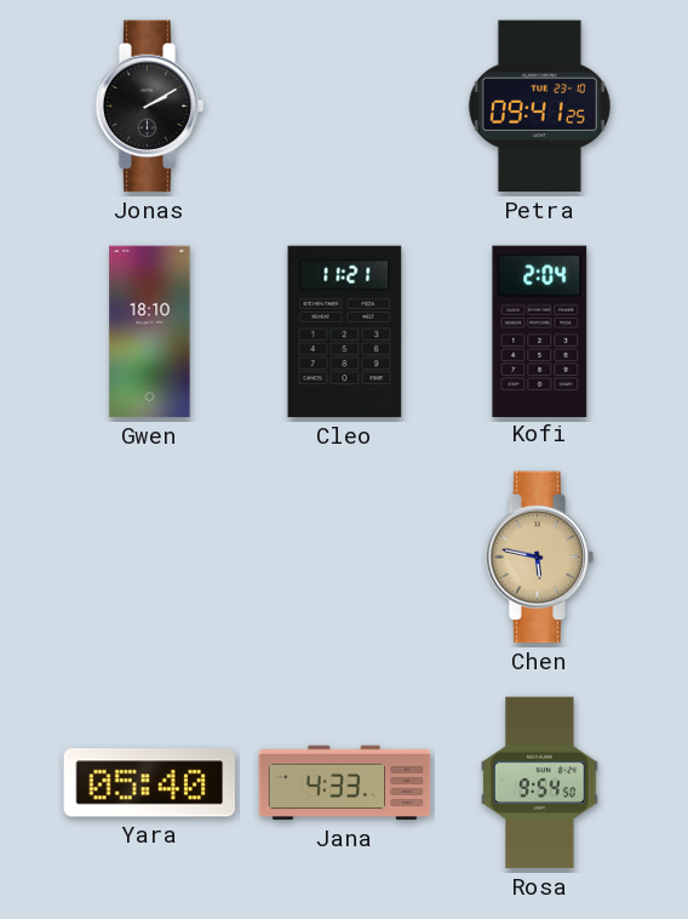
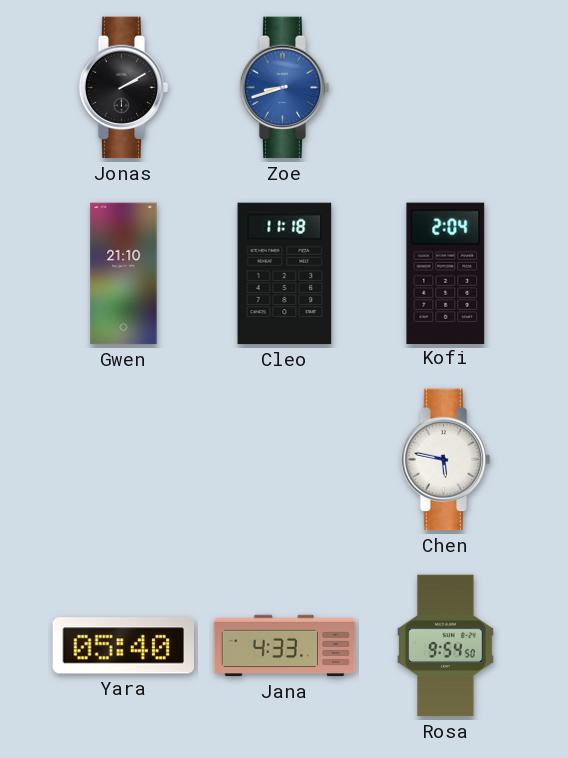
Zoe: none -> 8:42 (285, 88)
Petra: 09:41 -> none (539, 107)
Gwen: 18:10 -> 21:10 (124, 274)
Cleo: 11:21 -> 11:18 (285, 274)
Chen dial: champagne -> white (446, 460)
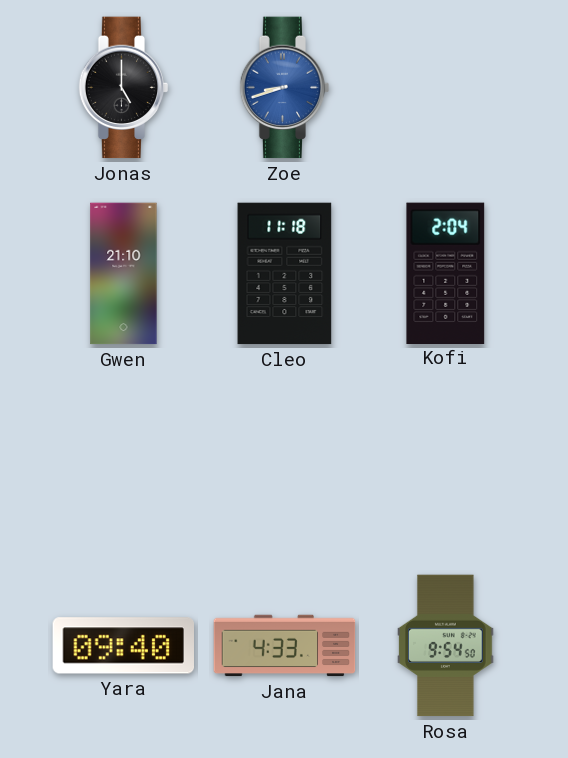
Jonas: 2:10 -> 5:00 (124, 88)
Chen: 5:47 -> none (446, 460)
Yara: 05:40 -> 09:40 (123, 646)
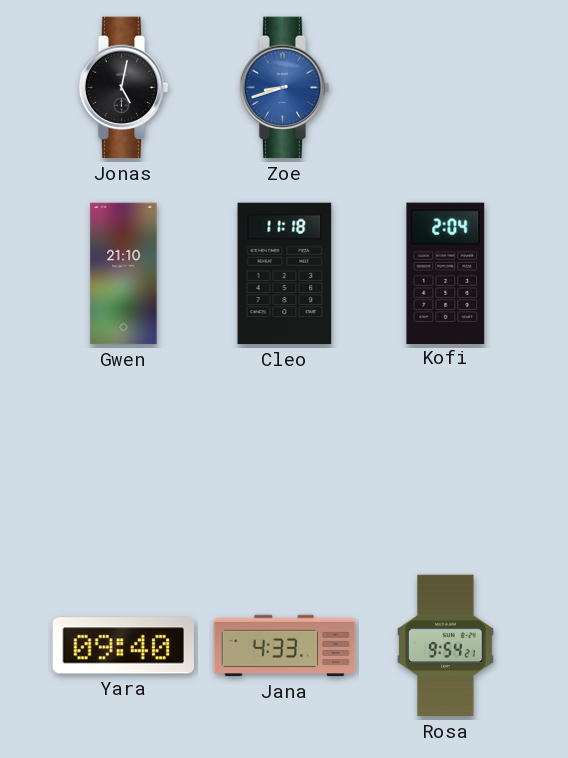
Jonas: 5:00 -> 5:02 (124, 88)
Rosa: 9:54:50 -> 9:54:21 (446, 646)
